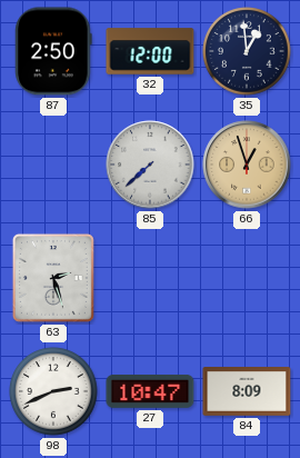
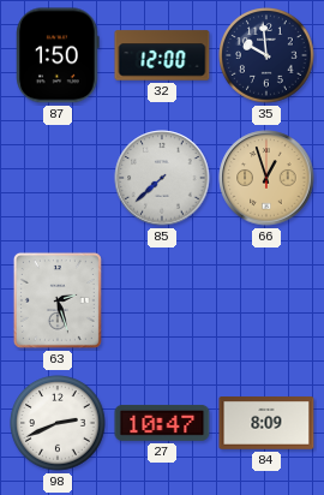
87: 2:50 -> 1:50 (58, 55)
35: 12:59 -> 9:59 (266, 55)
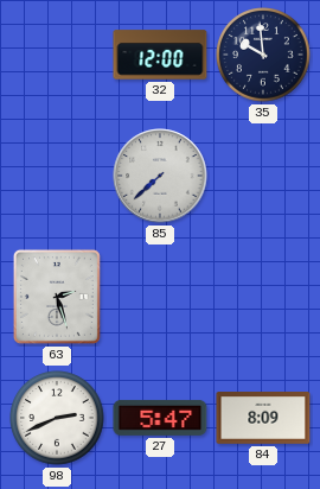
87: 1:50 -> none (58, 55)
66: 12:57 -> none (266, 178)
27: 10:47 -> 5:47 (160, 418)
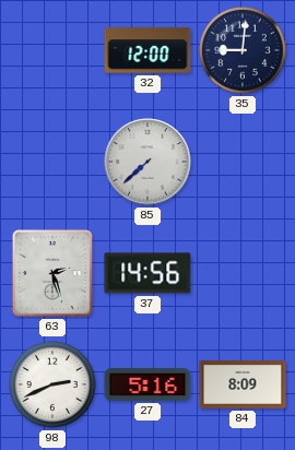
35: 9:59 -> 9:01 (243, 50)
37: none -> 14:56 (147, 273)
27: 5:47 -> 5:16 (147, 384)
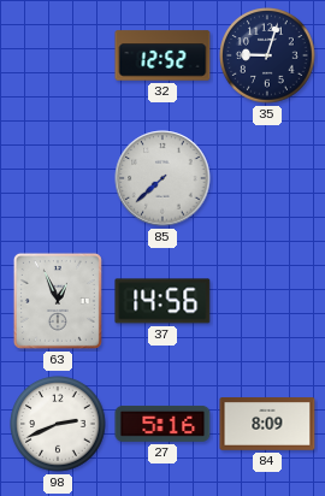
32: 12:00 -> 12:52 (162, 55)
35: 9:01 -> 9:03 (267, 55)
63: 2:27 -> 12:56 (58, 301)
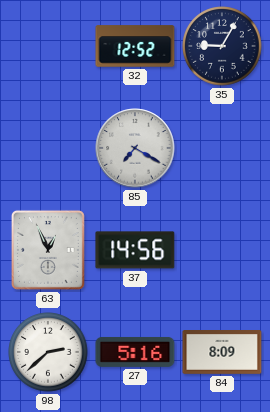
35: 9:03 -> 9:05 (222, 46)
85: 7:38 -> 7:20 (135, 148)
98: 2:41 -> 2:38 (48, 352)
